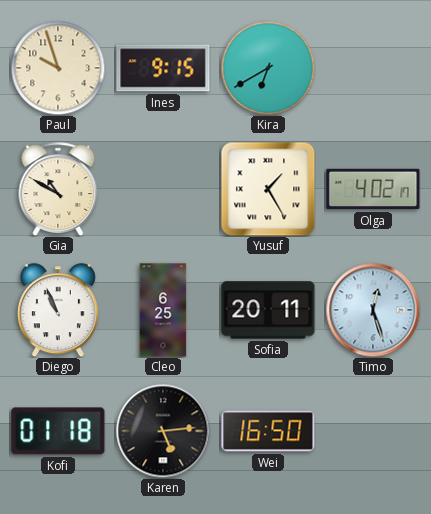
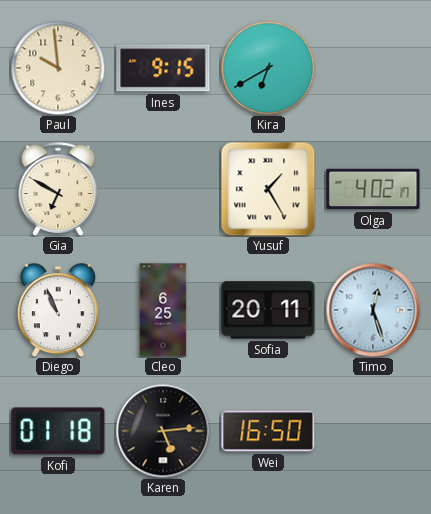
Paul: 9:57 -> 9:59 (58, 68)
Gia: 10:50 -> 6:50 (58, 189)
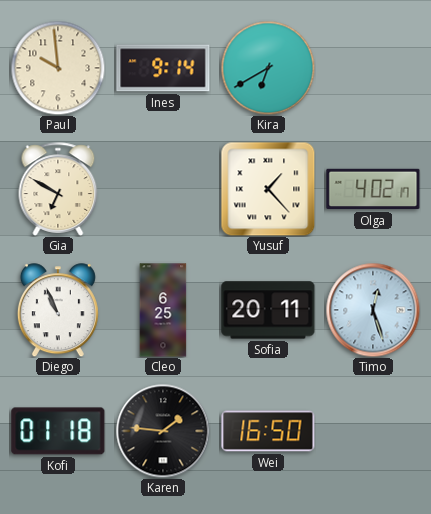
Ines: 9:15 -> 9:14 (163, 68)
Yusuf: 1:25 -> 1:23 (268, 189)
Karen: 5:14 -> 1:46 (163, 431)
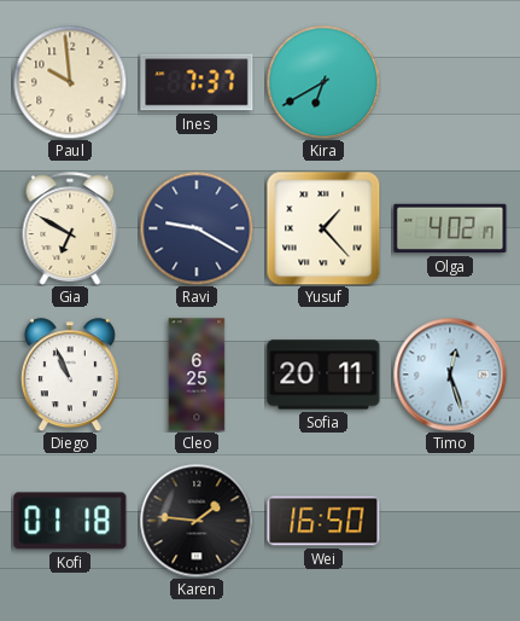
Ines: 9:14 -> 7:37 (197, 82)
Ravi: none -> 9:20 (197, 228)
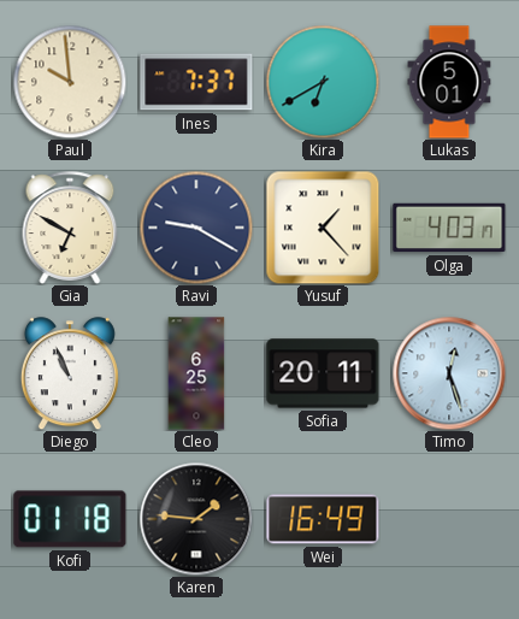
Lukas: none -> 5:01 (449, 82)
Olga: 4:02 -> 4:03 (449, 228)
Wei: 16:50 -> 16:49 (323, 519)
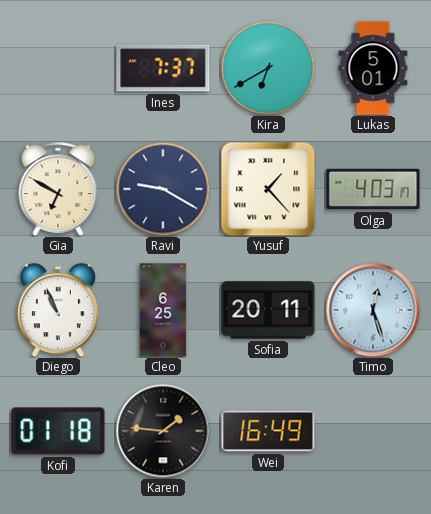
Paul: 9:59 -> none (70, 82)
